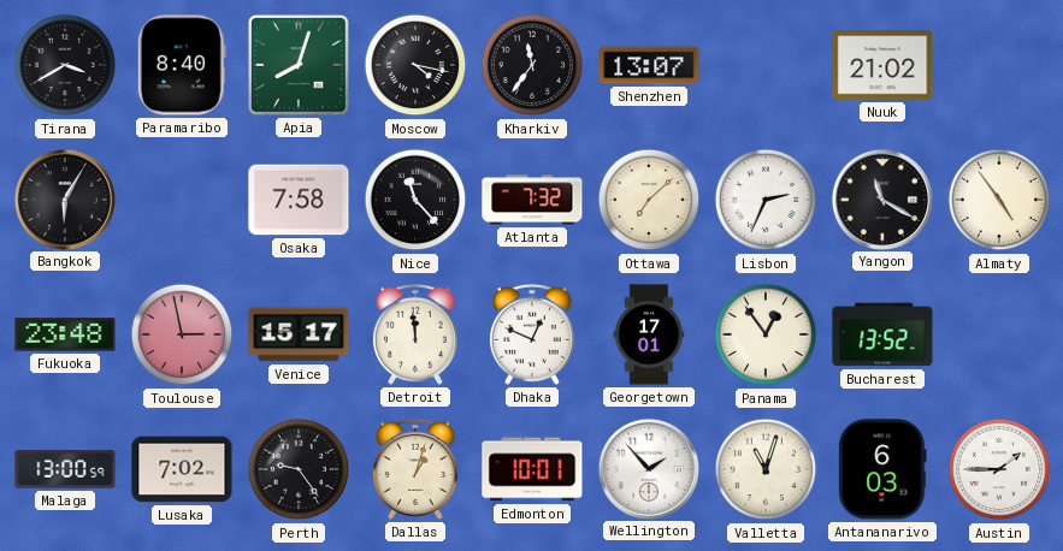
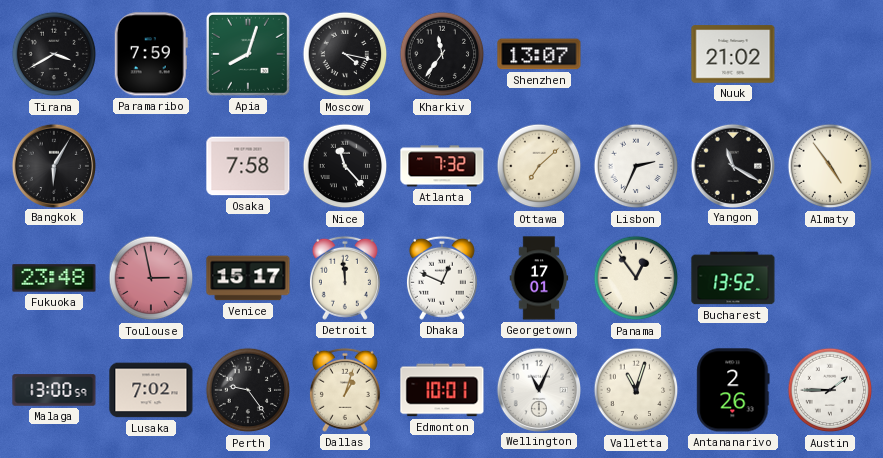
Paramaribo: 8:40 -> 7:59 (151, 54)
Wellington: 1:53 -> 11:04 (538, 389)
Antananarivo: 6:03 -> 2:26 (733, 390)
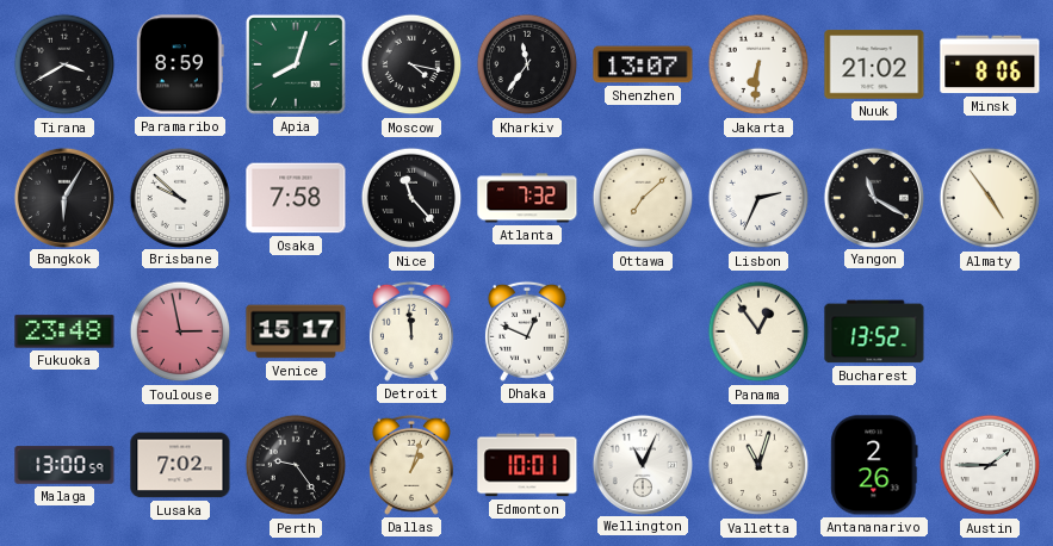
Paramaribo: 7:59 -> 8:59 (180, 64)
Jakarta: none -> 6:31 (758, 64)
Minsk: none -> 8:06 (990, 64)
Brisbane: none -> 9:52 (179, 197)
Georgetown: 17:01 -> none (539, 278)
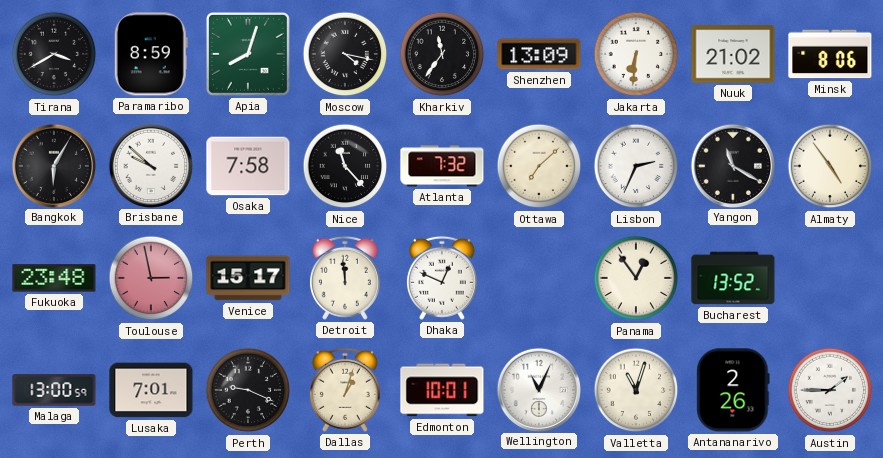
Shenzhen: 13:07 -> 13:09 (539, 54)
Lusaka: 7:02 -> 7:01 (151, 390)
Perth: 9:24 -> 9:19 (248, 390)
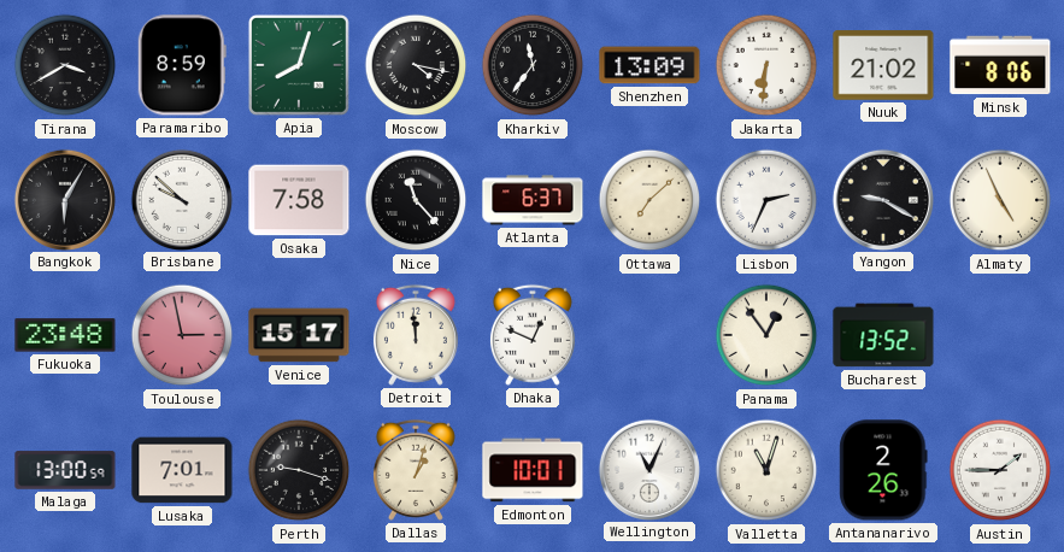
Atlanta: 7:32 -> 6:37 (533, 200)
Yangon: 11:20 -> 9:20 (882, 199)
Almaty: 4:54 -> 4:56 (1000, 200)
Perth: 9:19 -> 9:18 (299, 470)
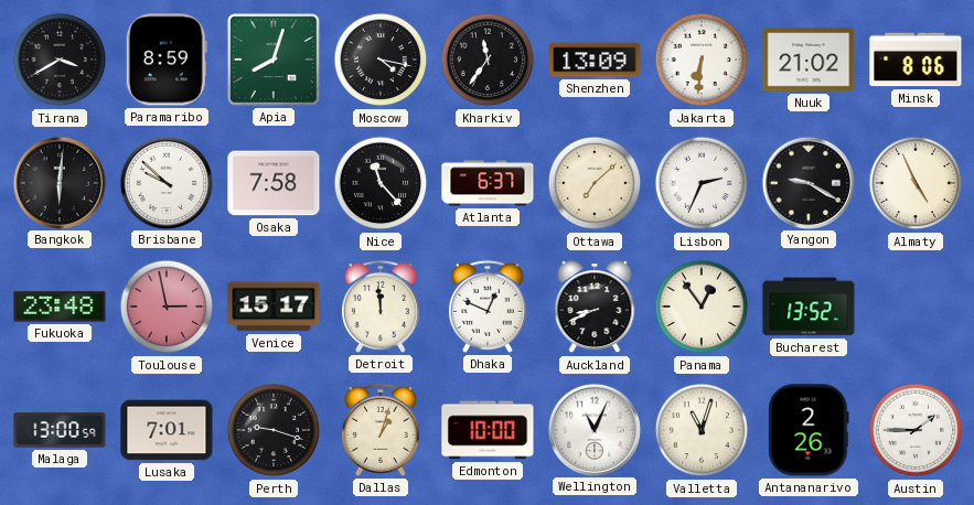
Bangkok: 6:05 -> 6:01 (58, 182)
Auckland: none -> 8:41 (595, 308)
Edmonton: 10:01 -> 10:00 (488, 430)
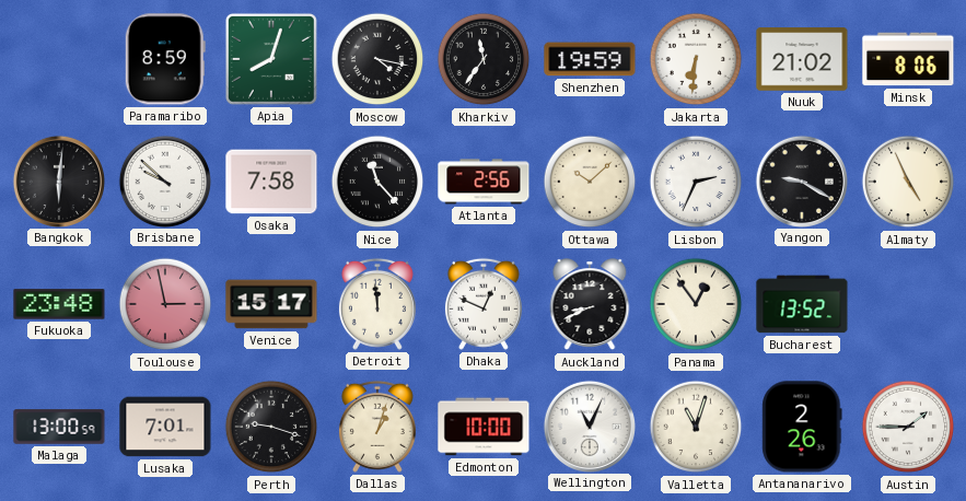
Tirana: 3:40 -> none (60, 60)
Shenzhen: 13:09 -> 19:59 (590, 59)
Atlanta: 6:37 -> 2:56 (484, 182)
Ottawa: 7:08 -> 10:08 (590, 182)
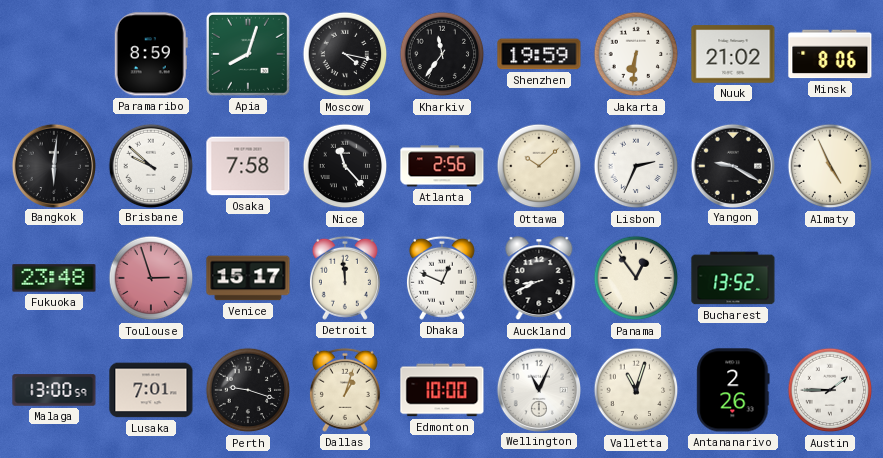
Toulouse: 2:58 -> 2:57 (151, 278)
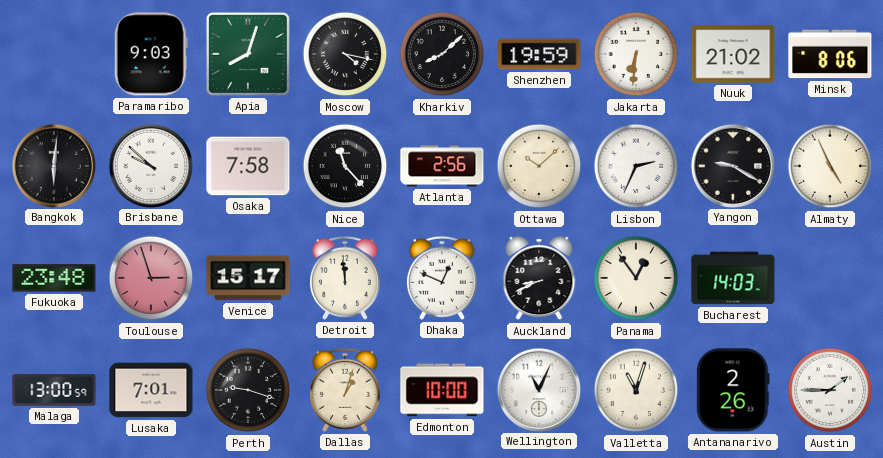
Paramaribo: 8:59 -> 9:03 (151, 54)
Kharkiv: 11:36 -> 8:08 (442, 54)
Bucharest: 13:52 -> 14:03 (733, 278)
